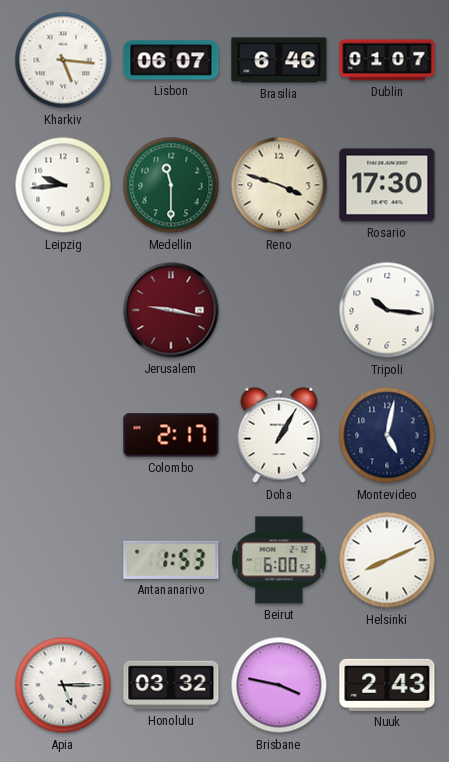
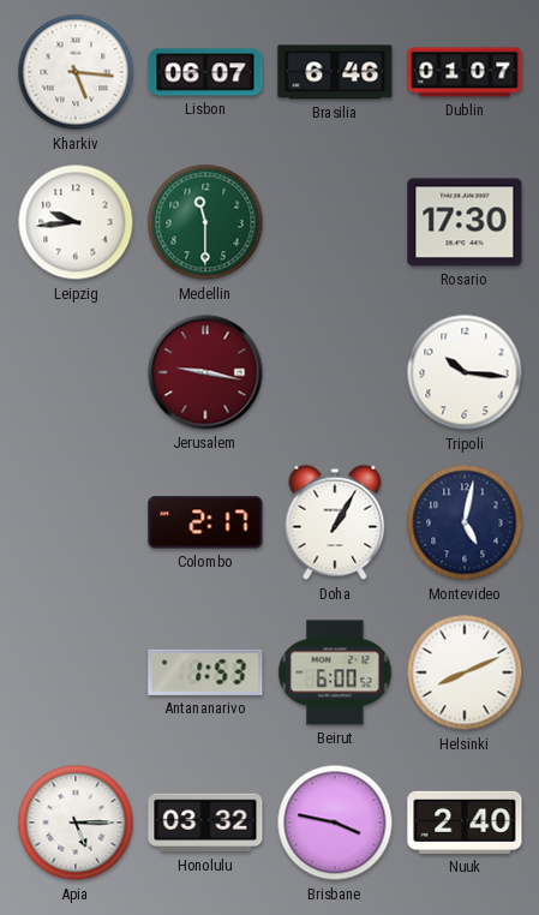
Reno: 3:48 -> none (279, 185)
Nuuk: 2:43 -> 2:40 (465, 823)
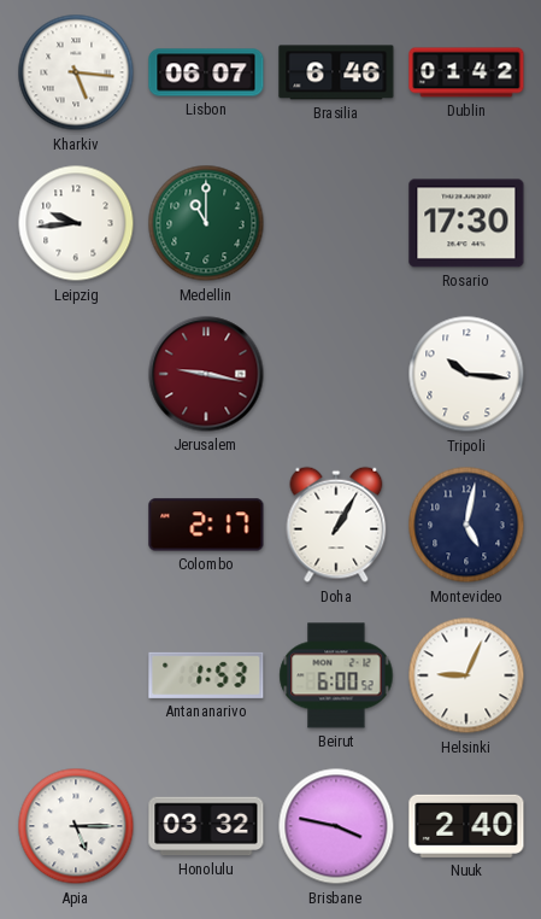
Dublin: 01:07 -> 01:42 (466, 72)
Medellin: 11:30 -> 11:00 (206, 223)
Helsinki: 8:11 -> 9:04 (466, 675)
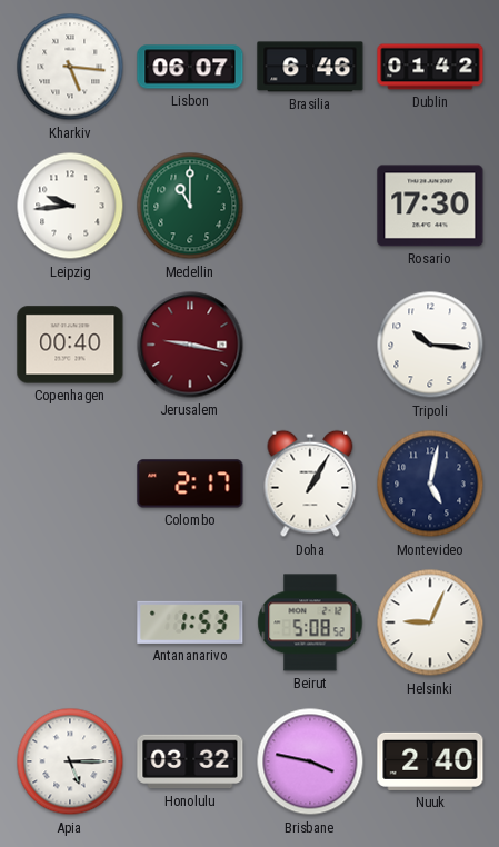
Copenhagen: none -> 00:40 (70, 345)
Beirut: 6:00 -> 5:08 (310, 622)
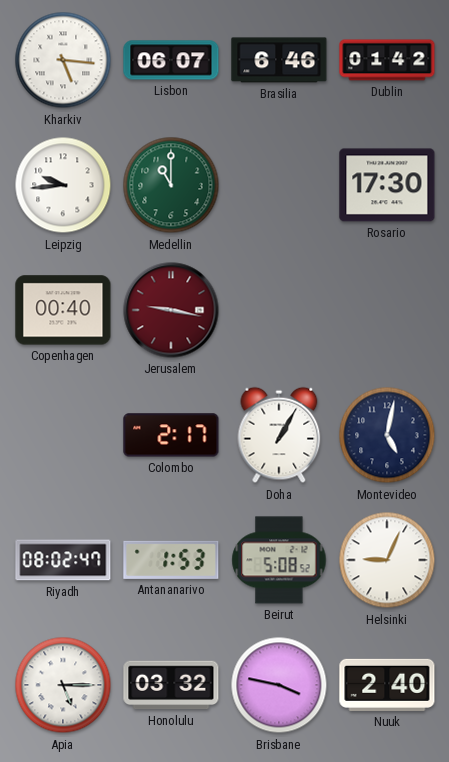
Tripoli: 10:16 -> none (430, 345)
Riyadh: none -> 08:02 (63, 560)
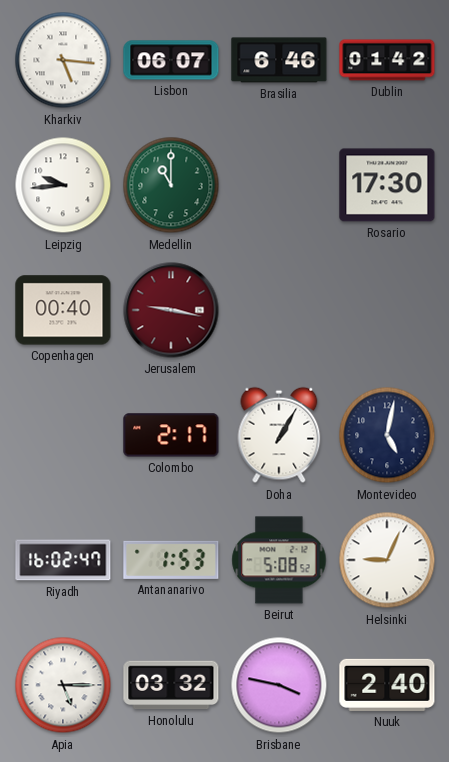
Riyadh: 08:02 -> 16:02 (63, 560)
